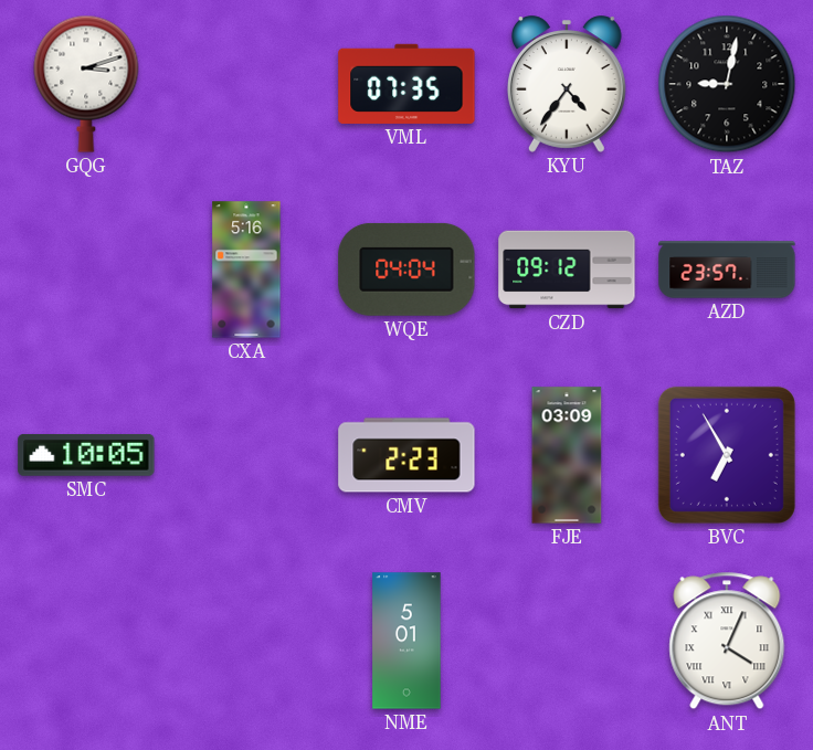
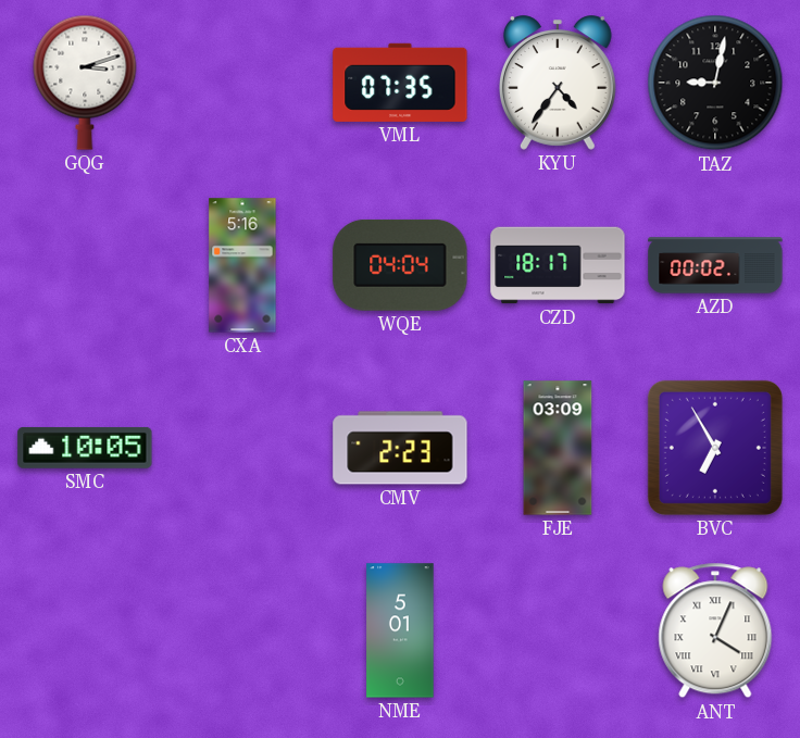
CZD: 09:12 -> 18:17 (558, 265)
AZD: 23:57 -> 00:02 (715, 265)
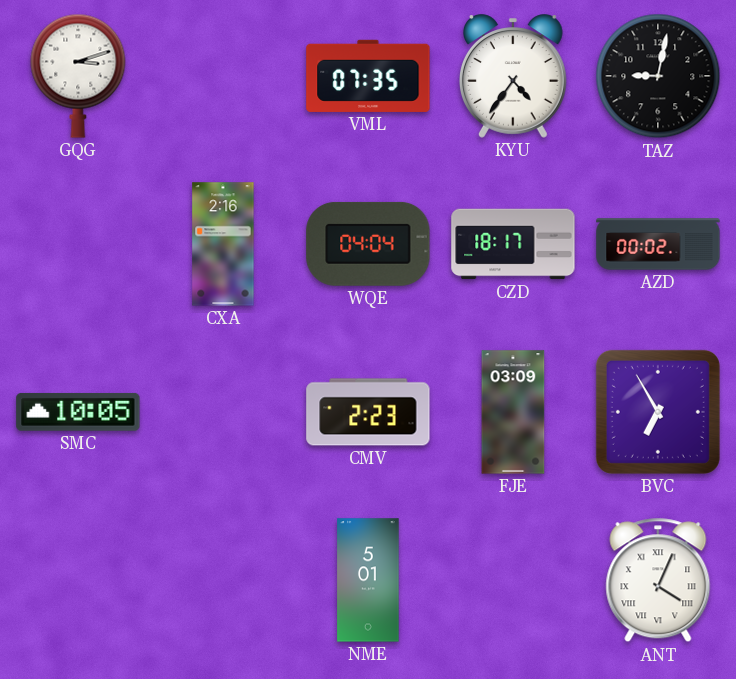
CXA: 5:16 -> 2:16 (223, 244)
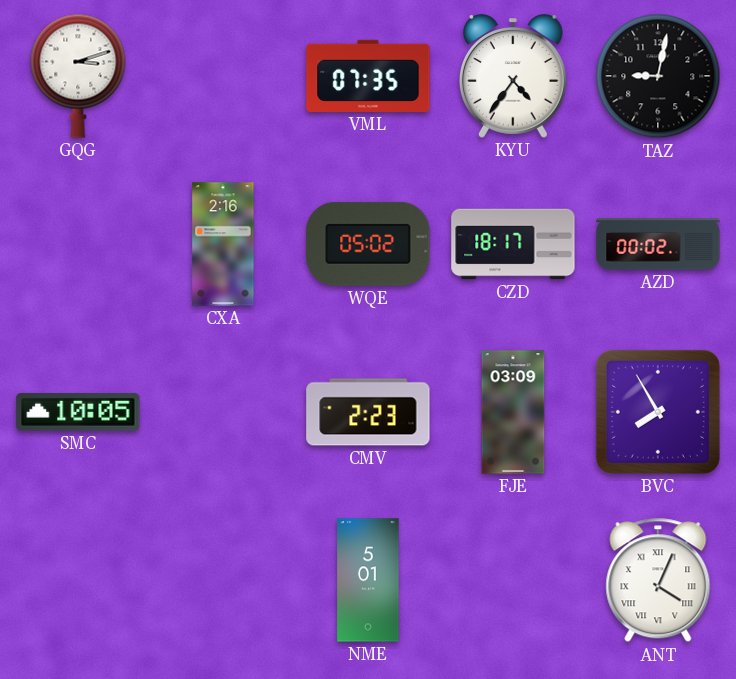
WQE: 04:04 -> 05:02 (368, 244)
BVC: 6:55 -> 7:55 (658, 412)
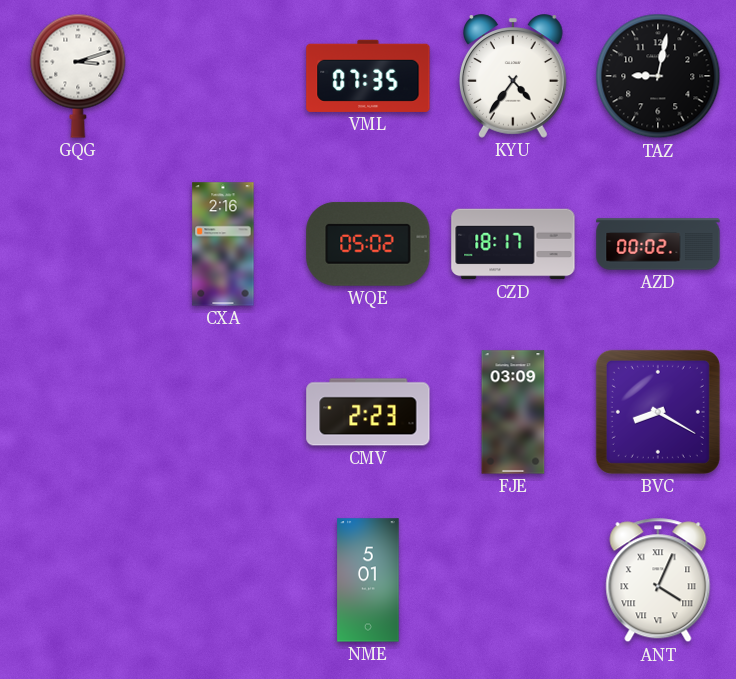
SMC: 10:05 -> none (78, 412)
BVC: 7:55 -> 8:20 (658, 412)
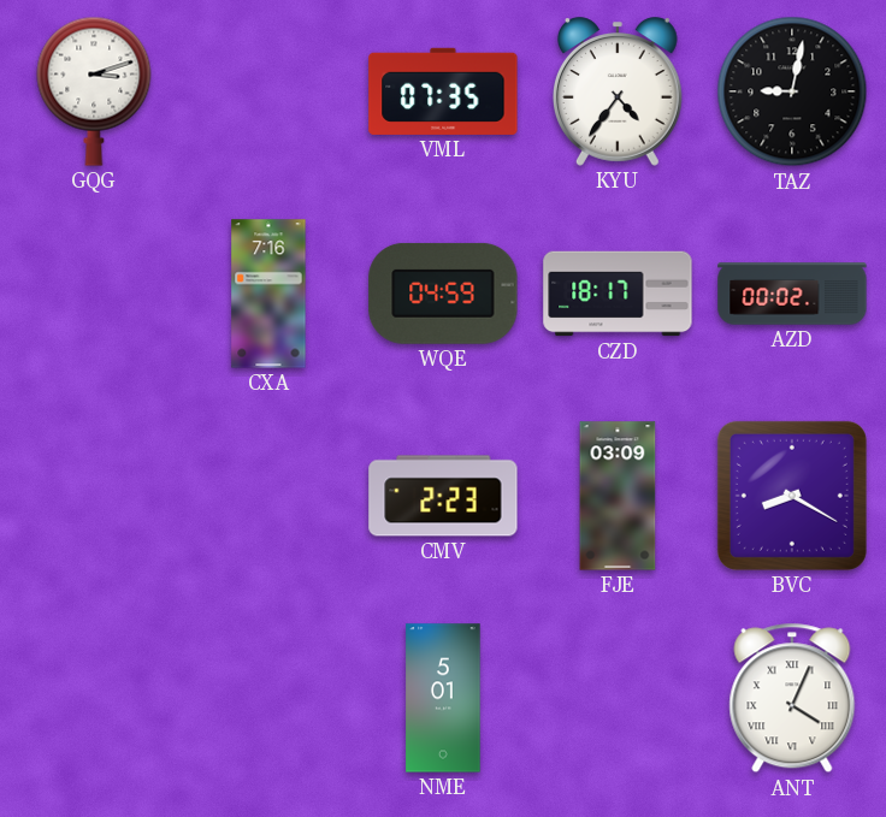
CXA: 2:16 -> 7:16 (268, 294)
WQE: 05:02 -> 04:59 (443, 294)
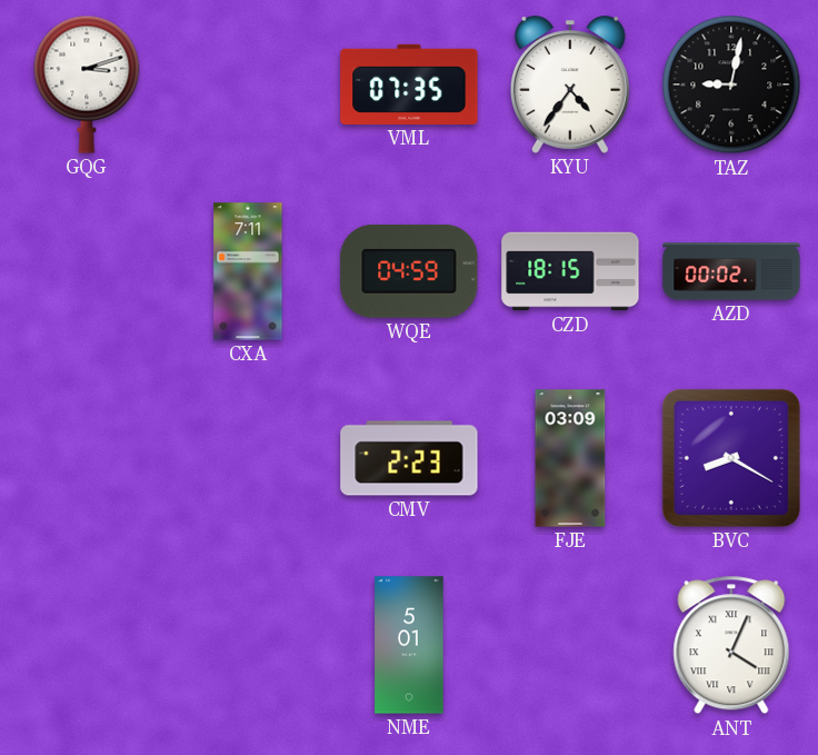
CXA: 7:16 -> 7:11 (248, 271)
CZD: 18:17 -> 18:15 (570, 271)
